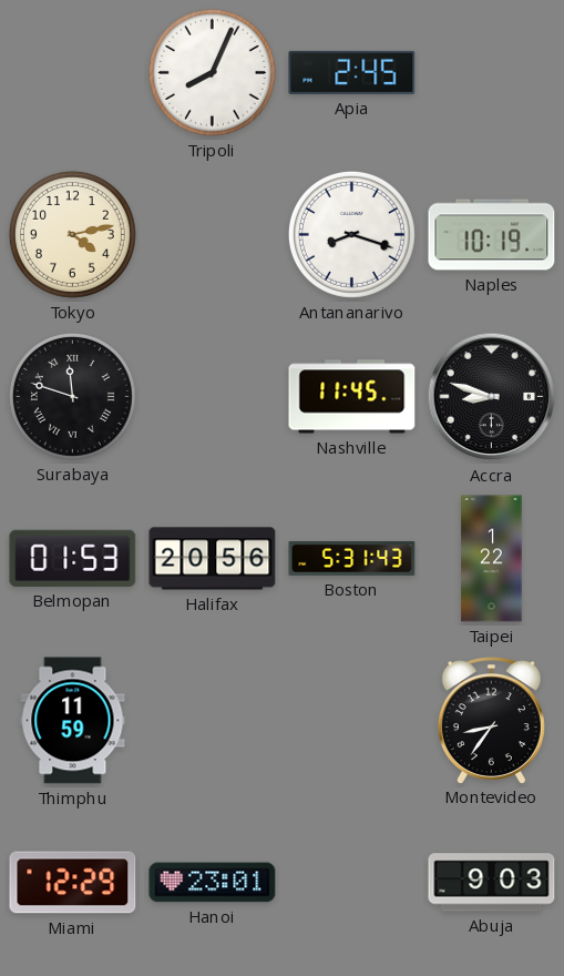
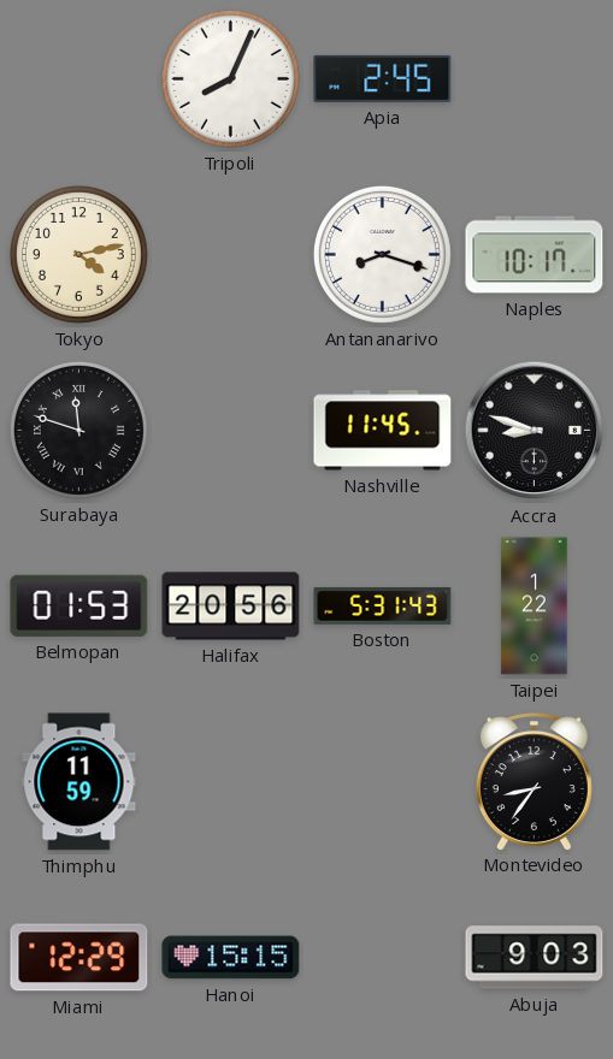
Naples: 10:19 -> 10:17 (535, 255)
Hanoi: 23:01 -> 15:15 (231, 958)
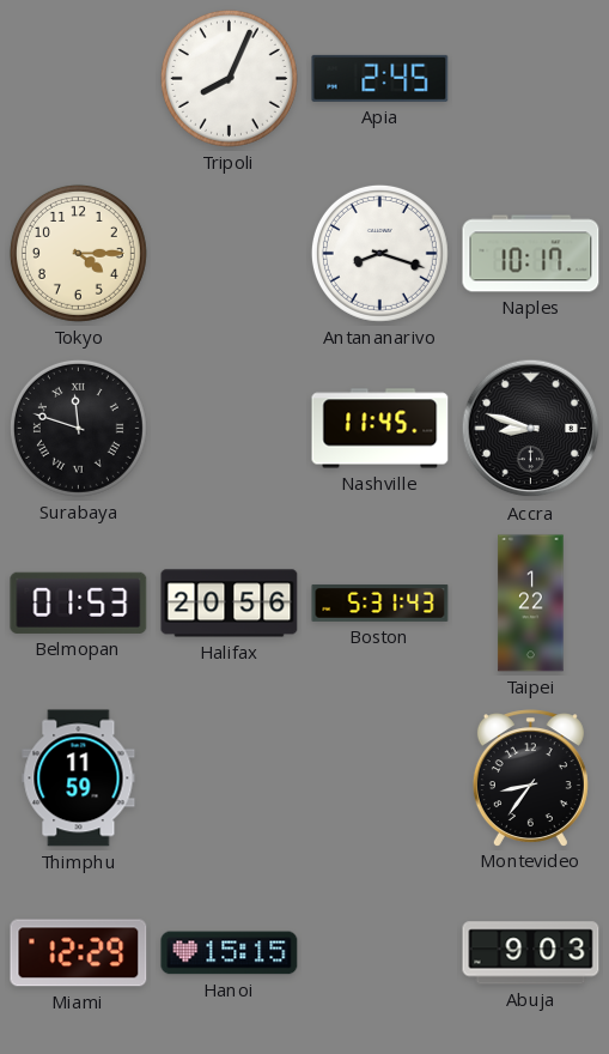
Tokyo: 4:13 -> 4:15 (78, 253)
